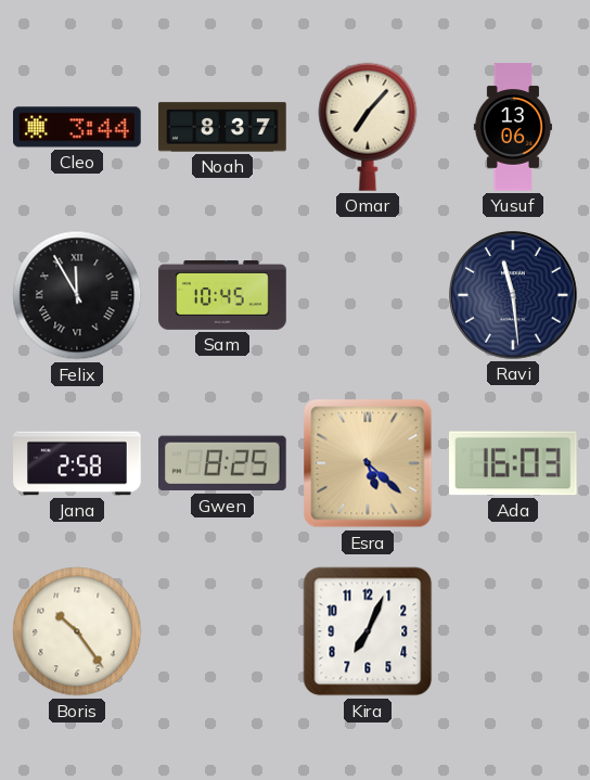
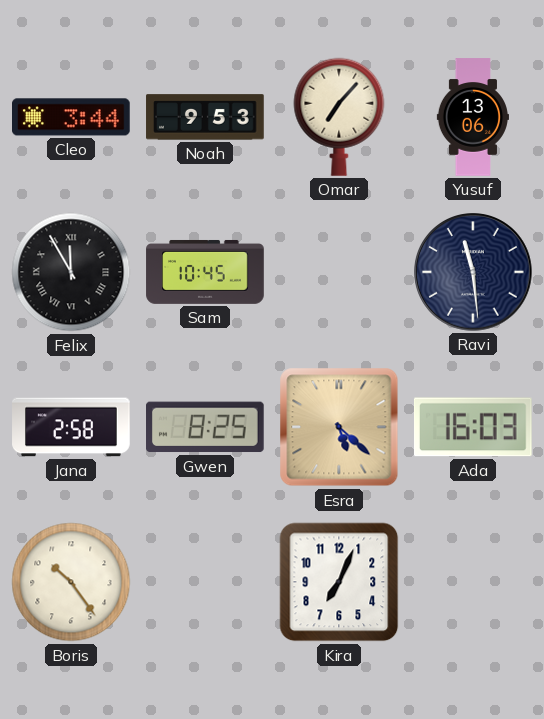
Noah: 8:37 -> 9:53 (205, 117)
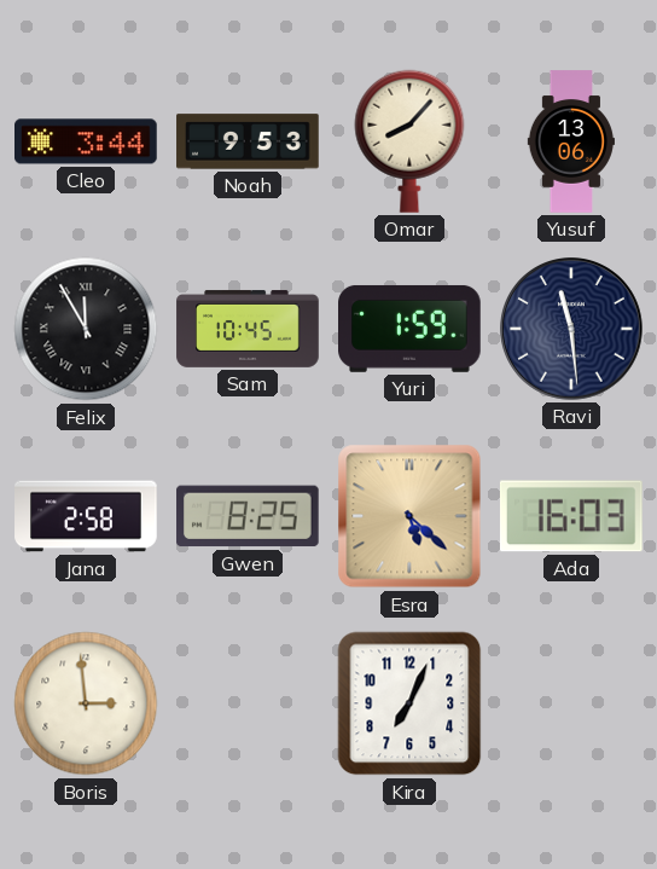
Omar: 7:07 -> 8:07 (409, 141)
Yuri: none -> 1:59 (411, 329)
Boris: 10:24 -> 2:59 (86, 703)
